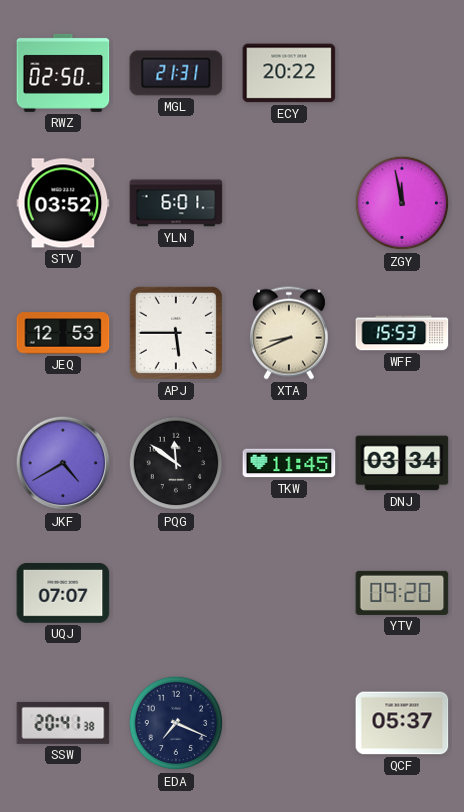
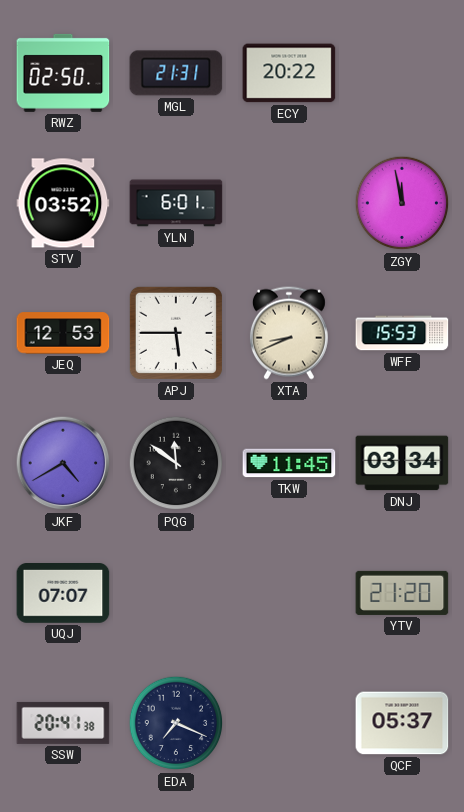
YTV: 09:20 -> 21:20 (402, 593)
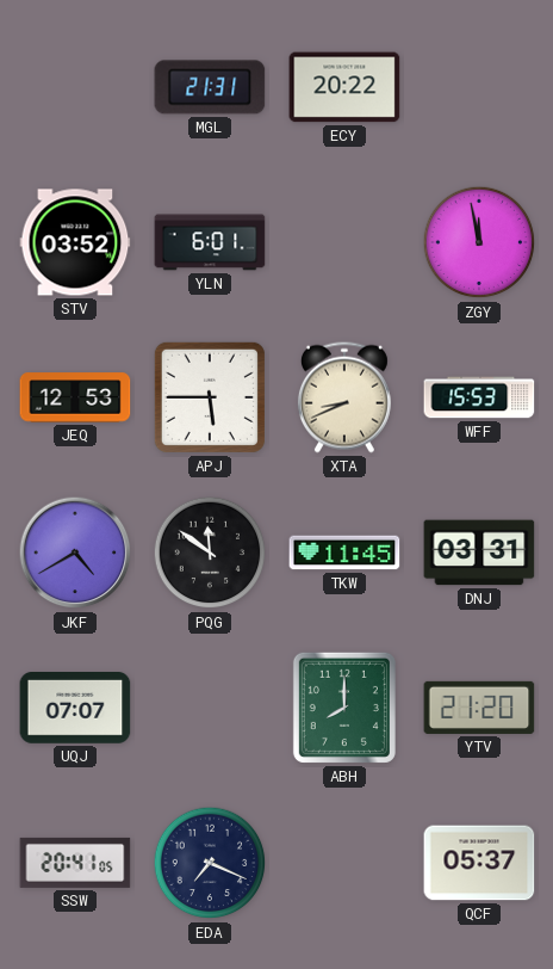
RWZ: 02:50 -> none (63, 73)
DNJ: 03:34 -> 03:31 (479, 553)
ABH: none -> 8:00 (344, 708)
SSW: 20:41:38 -> 20:41:05 (75, 863)
